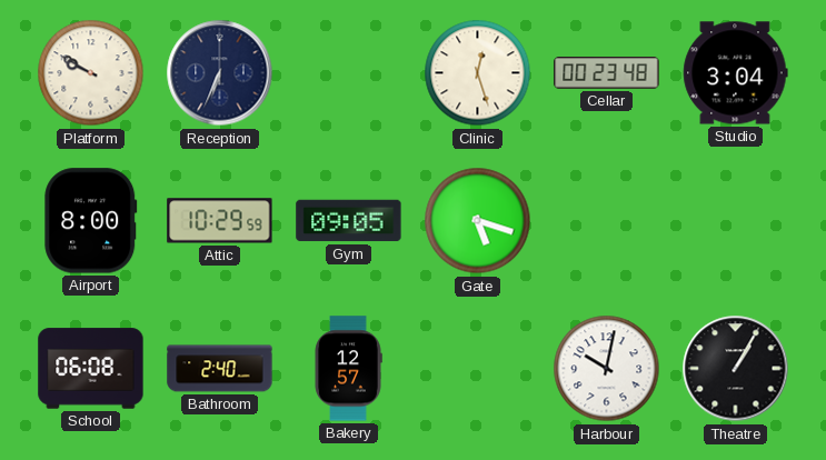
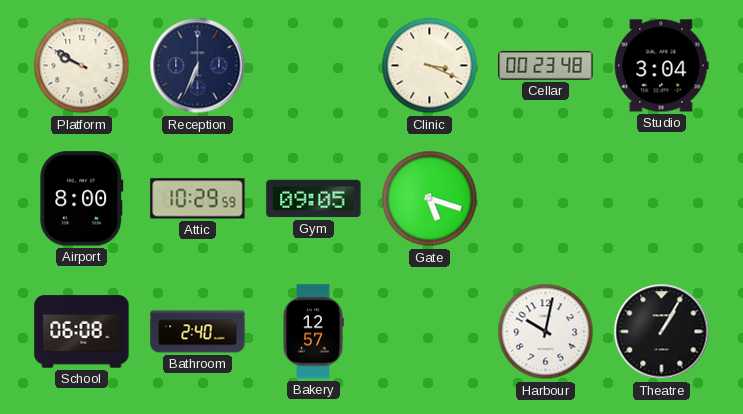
Clinic: 12:27 -> 3:19 (430, 66)
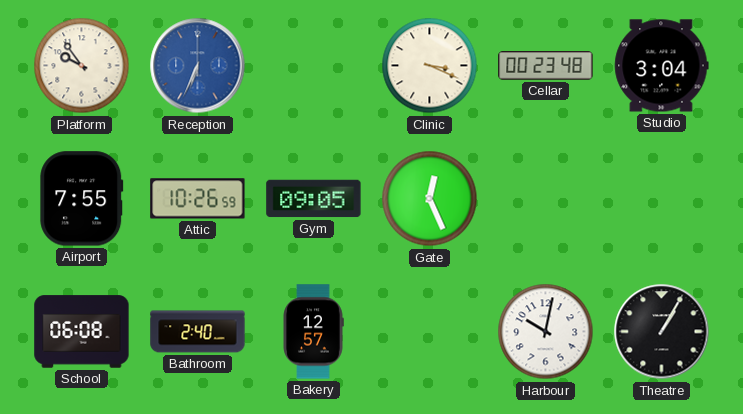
Platform: 9:50 -> 9:54 (82, 66)
Reception dial: navy -> blue (198, 66)
Airport: 8:00 -> 7:55 (82, 199)
Attic: 10:29 -> 10:26 (198, 199)
Gate: 5:18 -> 12:26 (430, 199)
